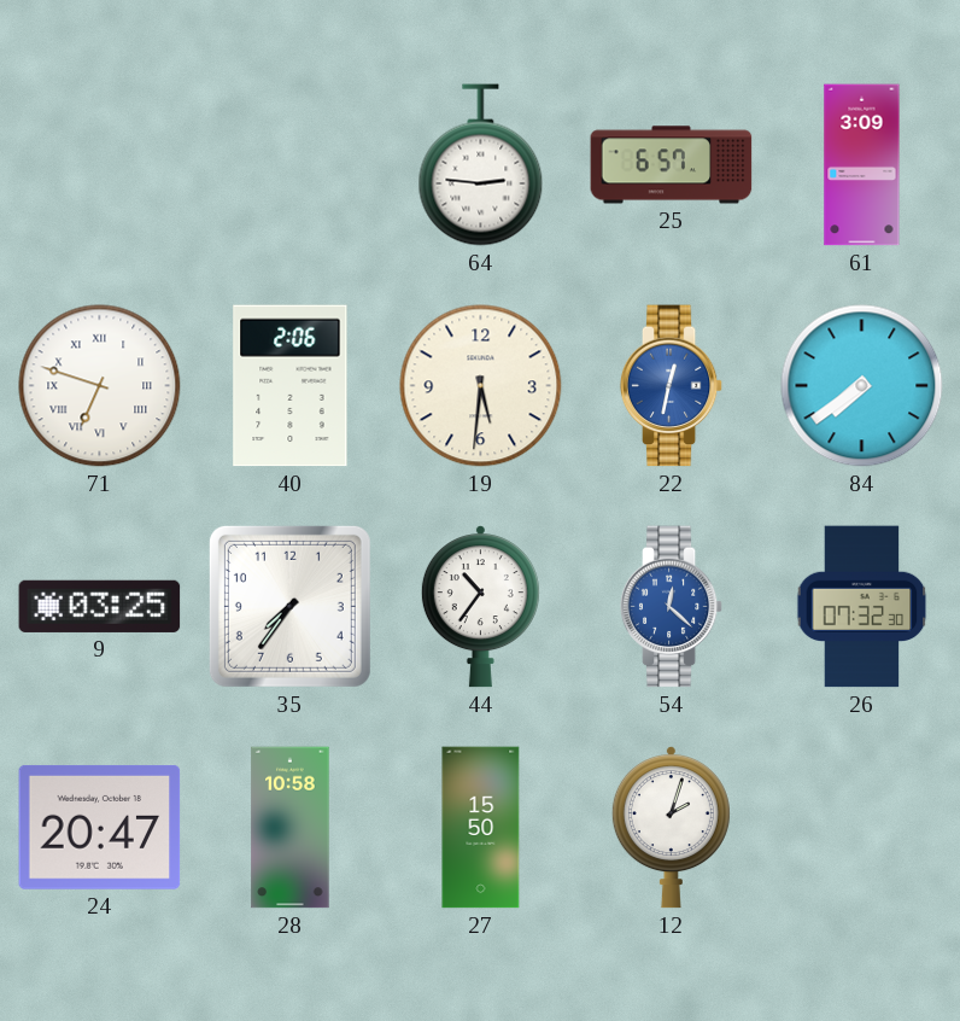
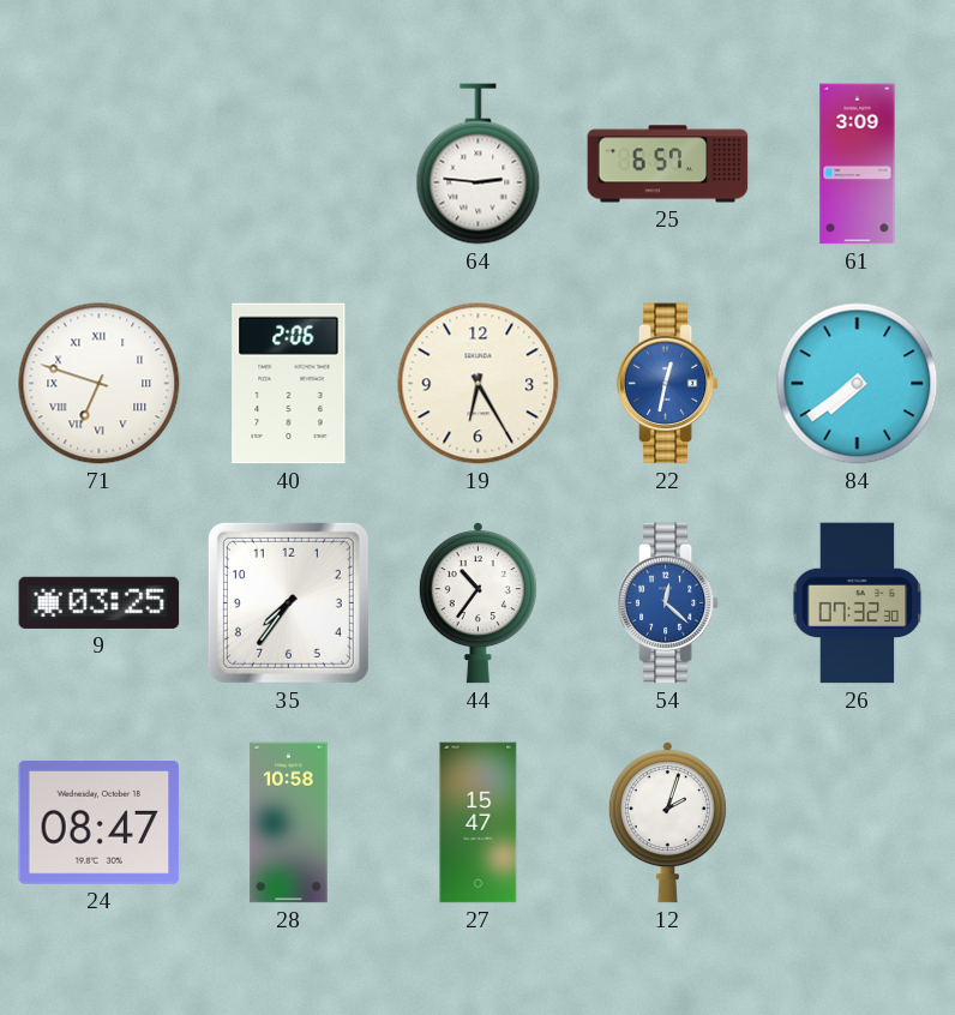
19: 5:31 -> 6:25 (479, 384)
24: 20:47 -> 08:47 (100, 822)
27: 15:50 -> 15:47 (479, 823)
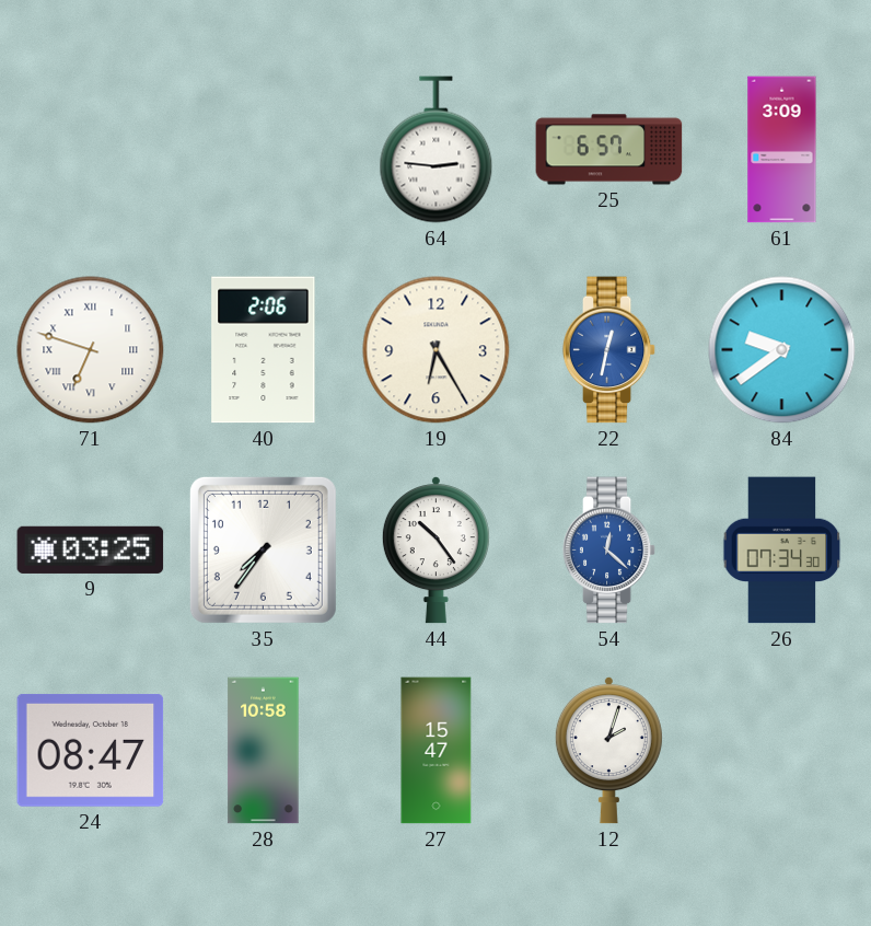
84: 7:39 -> 9:39 (782, 350)
44: 10:36 -> 10:24 (436, 551)
26: 07:32 -> 07:34 (782, 551)
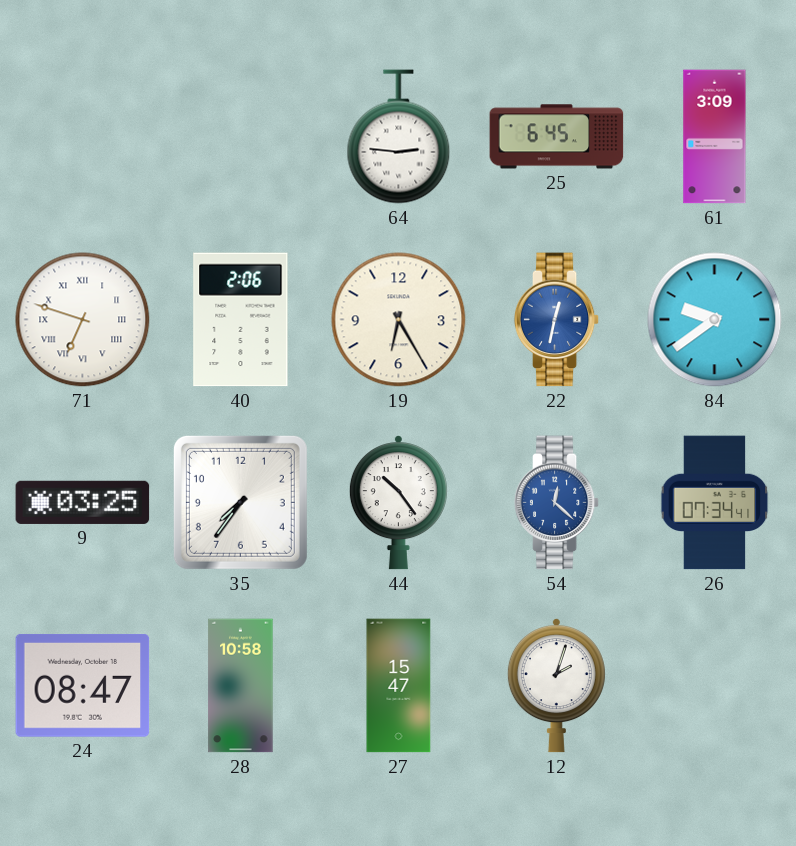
25: 6:57 -> 6:45 (557, 137)
26: 07:34:30 -> 07:34:41 (715, 503)
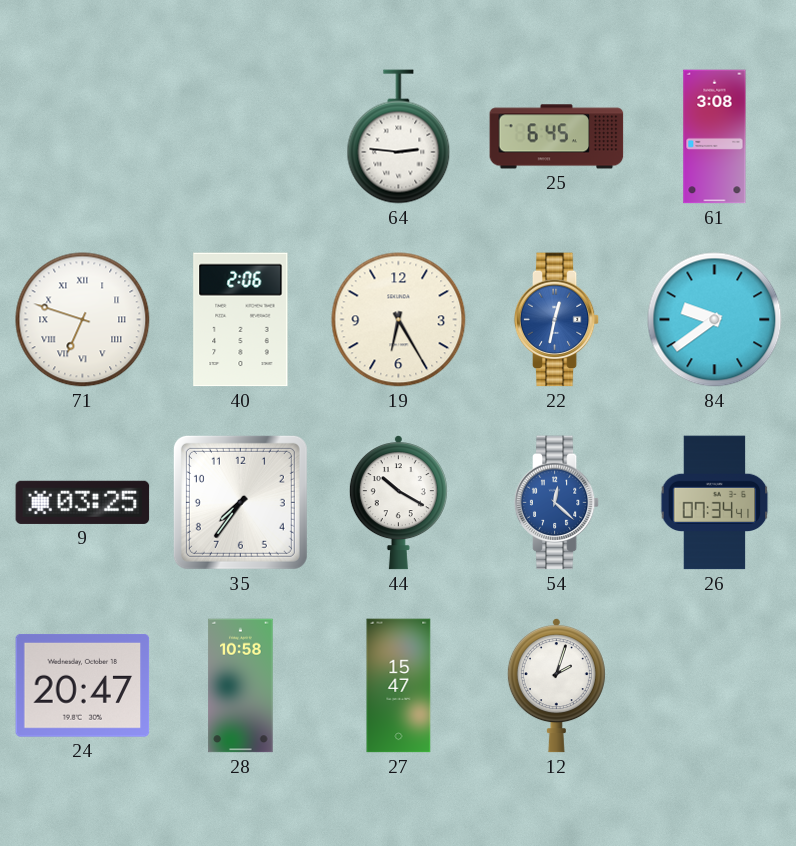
61: 3:09 -> 3:08 (715, 137)
44: 10:24 -> 10:20 (398, 503)
24: 08:47 -> 20:47 (83, 685)
